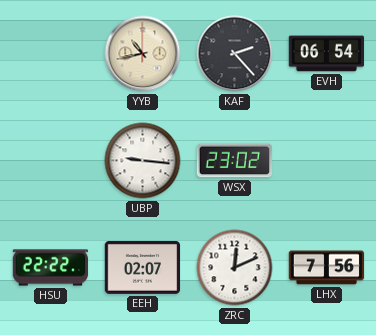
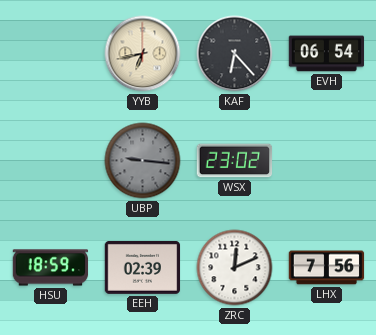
YYB: 10:43 -> 6:43 (143, 54)
KAF: 2:23 -> 6:23 (235, 54)
UBP dial: white -> grey (143, 161)
HSU: 22:22 -> 18:59 (51, 268)
EEH: 02:07 -> 02:39 (143, 267)
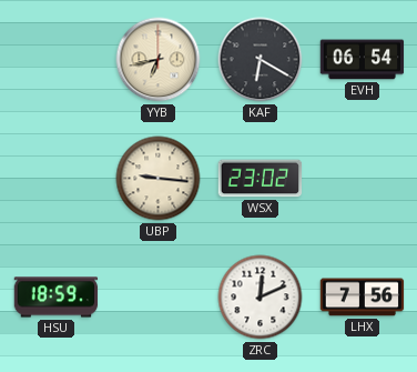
KAF: 6:23 -> 6:20 (261, 60)
UBP dial: grey -> cream (159, 179)
EEH: 02:39 -> none (143, 267)
